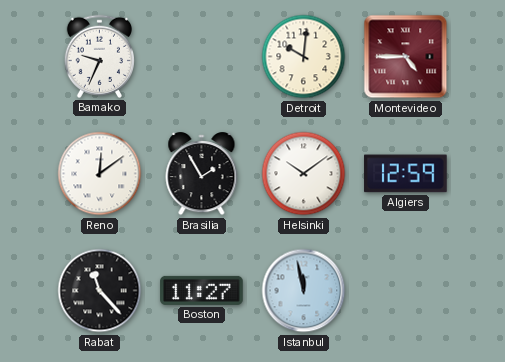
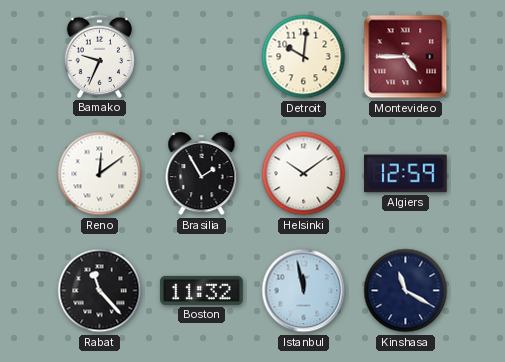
Boston: 11:27 -> 11:32 (202, 290)
Kinshasa: none -> 11:20 (406, 291)
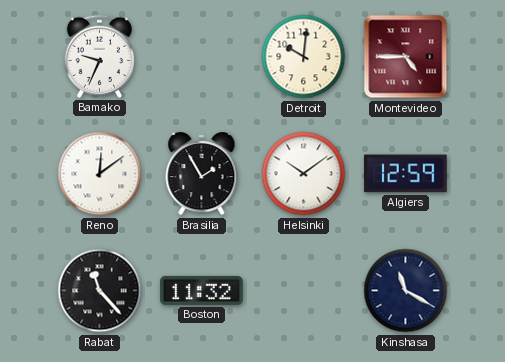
Istanbul: 11:58 -> none (304, 291)
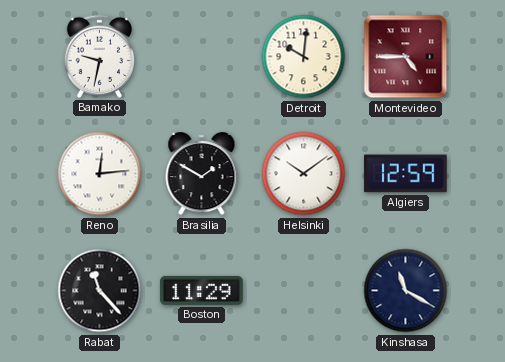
Bamako: 9:34 -> 9:32 (99, 56)
Reno: 12:09 -> 12:14 (100, 174)
Brasilia: 1:55 -> 1:50 (202, 174)
Boston: 11:32 -> 11:29 (202, 290)
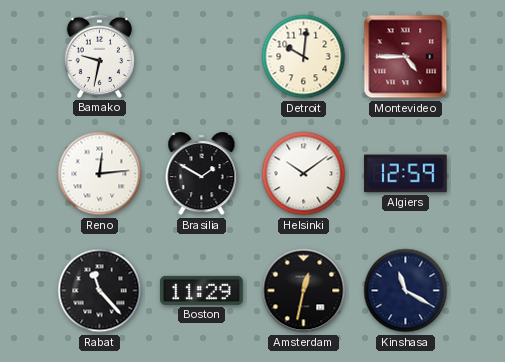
Amsterdam: none -> 12:32 (304, 291)
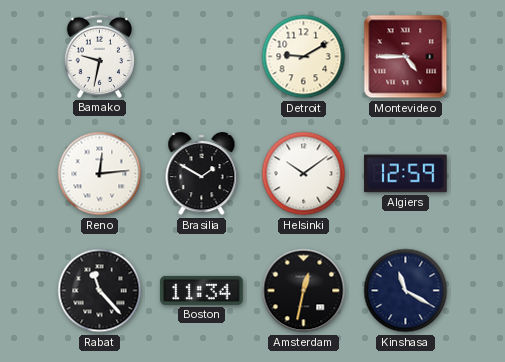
Detroit: 10:01 -> 9:10 (304, 57)
Boston: 11:29 -> 11:34 (202, 290)
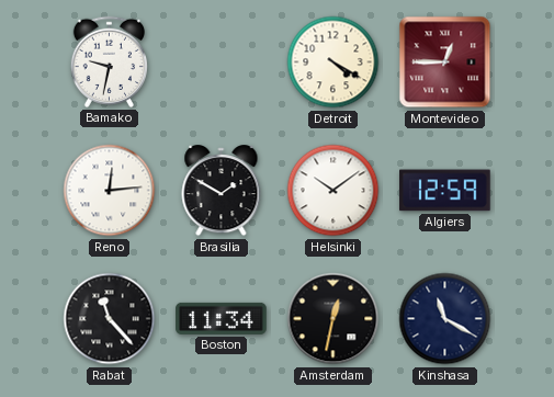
Detroit: 9:10 -> 4:20 (333, 63)
Montevideo: 4:45 -> 12:45 (445, 63)
